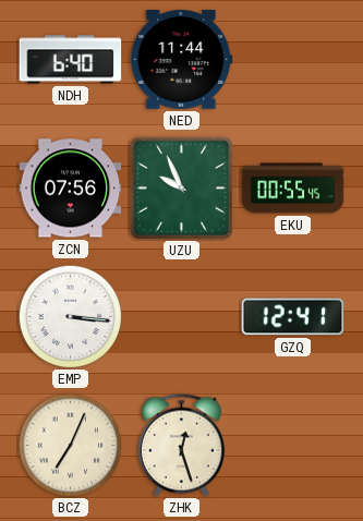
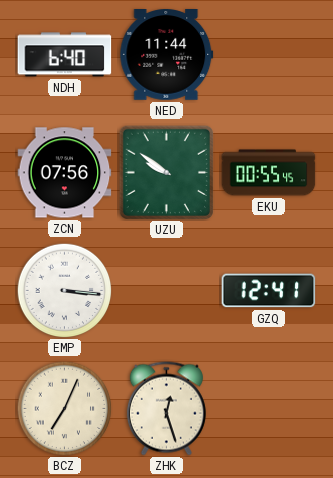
UZU: 9:56 -> 9:51 (166, 172)
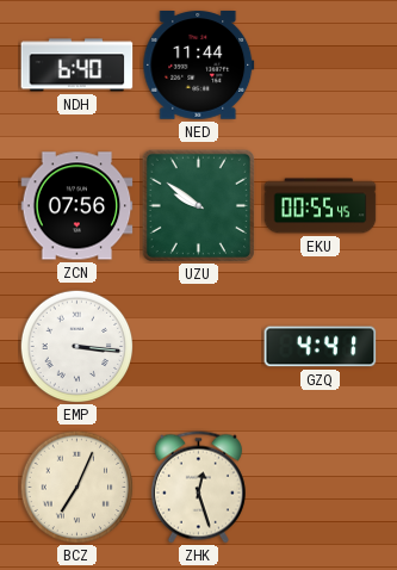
GZQ: 12:41 -> 4:41 (321, 347)
